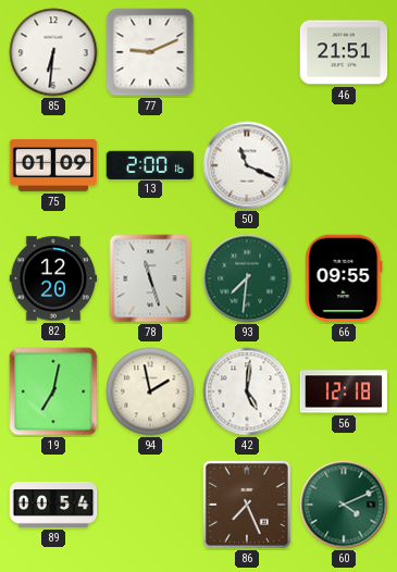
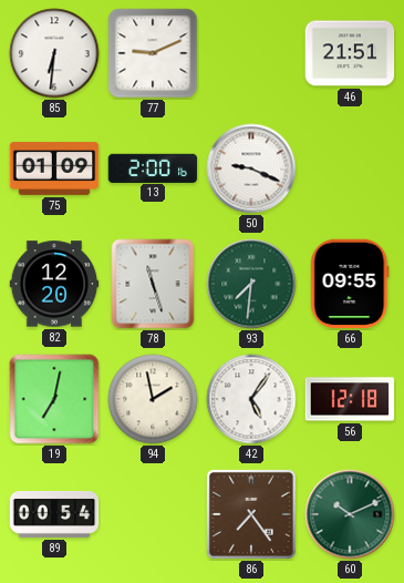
50: 11:19 -> 9:19 (251, 168)
42: 5:01 -> 5:06 (251, 399)
86: 7:26 -> 7:24 (251, 514)
60: 4:11 -> 10:11 (350, 514)
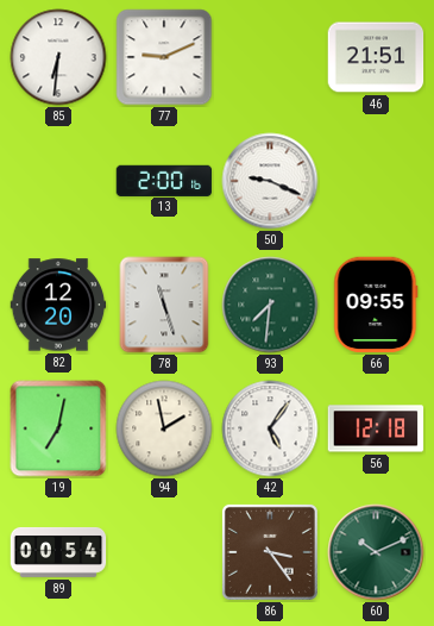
75: 01:09 -> none (54, 168)
86: 7:24 -> 3:24 (270, 552)
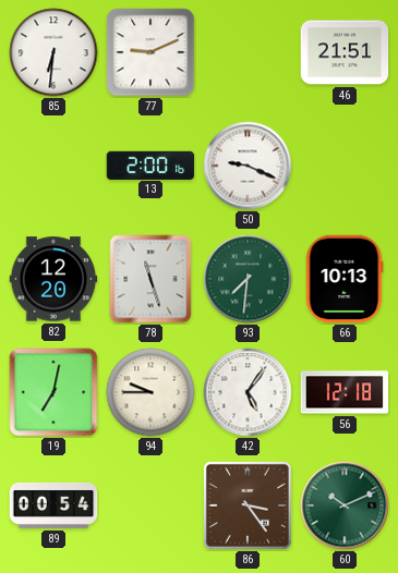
66: 09:55 -> 10:13 (345, 279)
94: 1:58 -> 9:45 (150, 392)
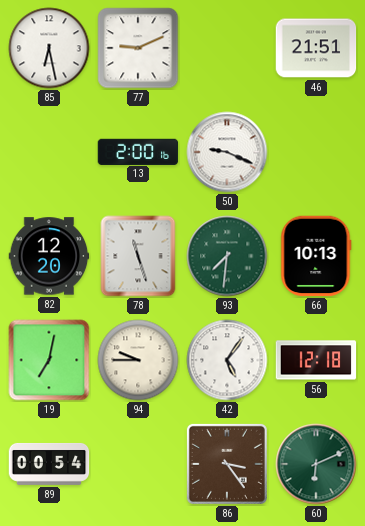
85: 6:31 -> 6:28 (49, 48)
60: 10:11 -> 6:11 (316, 464)
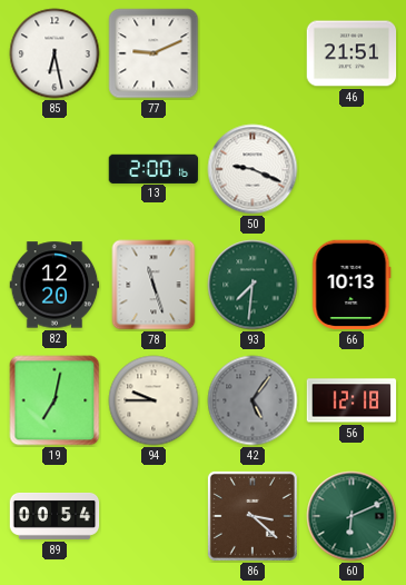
42 dial: white -> grey (252, 400)
86: 3:24 -> 3:22 (252, 516)
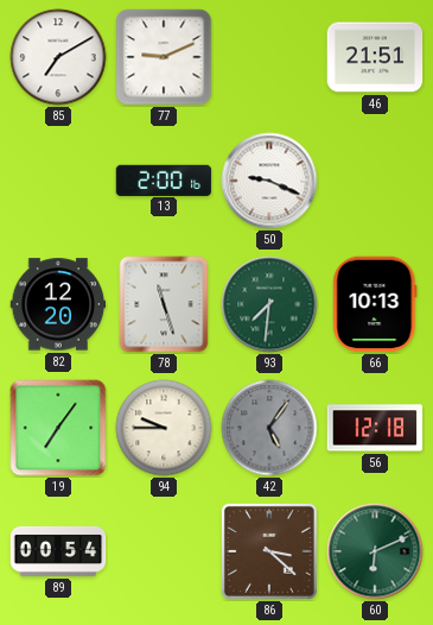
85: 6:28 -> 7:10 (58, 57)
19: 7:02 -> 7:06 (58, 428)
